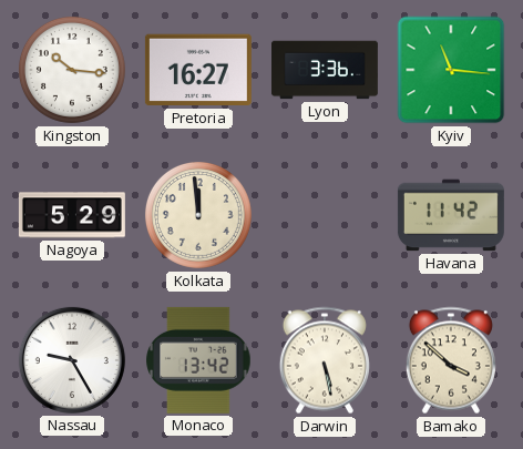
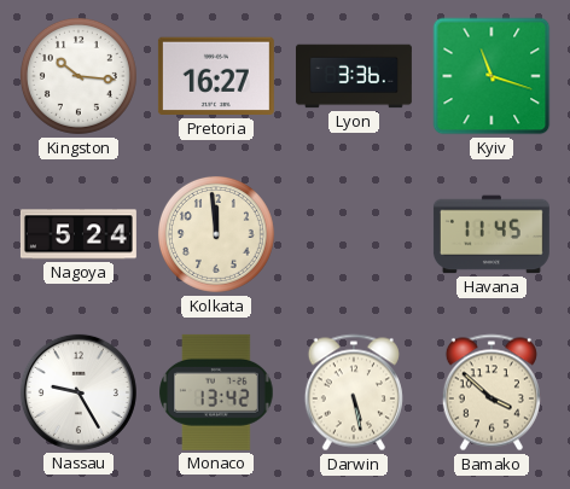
Kyiv: 11:16 -> 11:18 (492, 76)
Nagoya: 5:29 -> 5:24 (78, 234)
Havana: 11:42 -> 11:45 (492, 234)
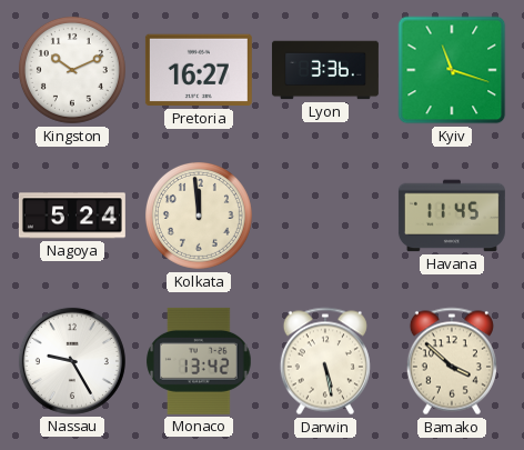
Kingston: 10:16 -> 10:11 (72, 70)
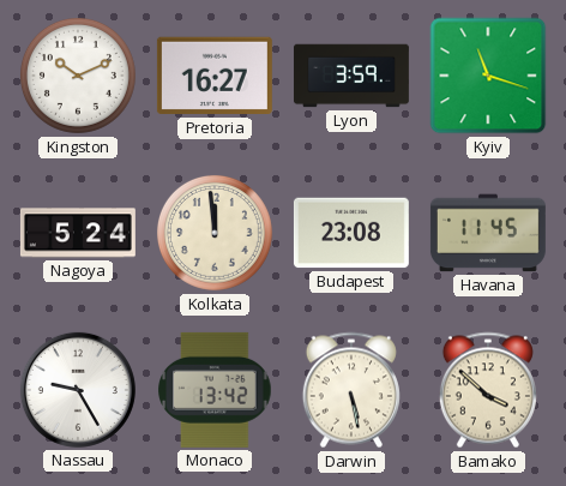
Lyon: 3:36 -> 3:59 (351, 76)
Budapest: none -> 23:08 (351, 233)
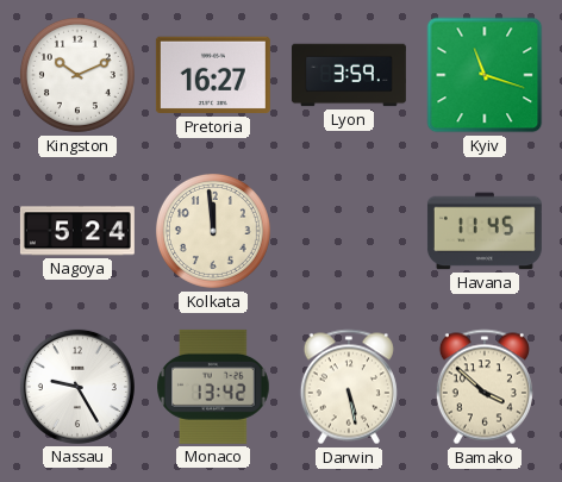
Budapest: 23:08 -> none (351, 233)
